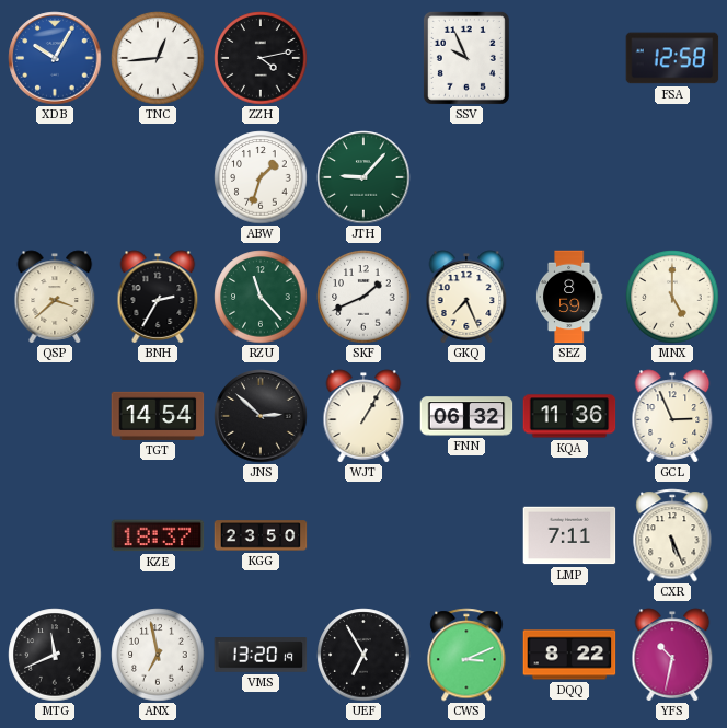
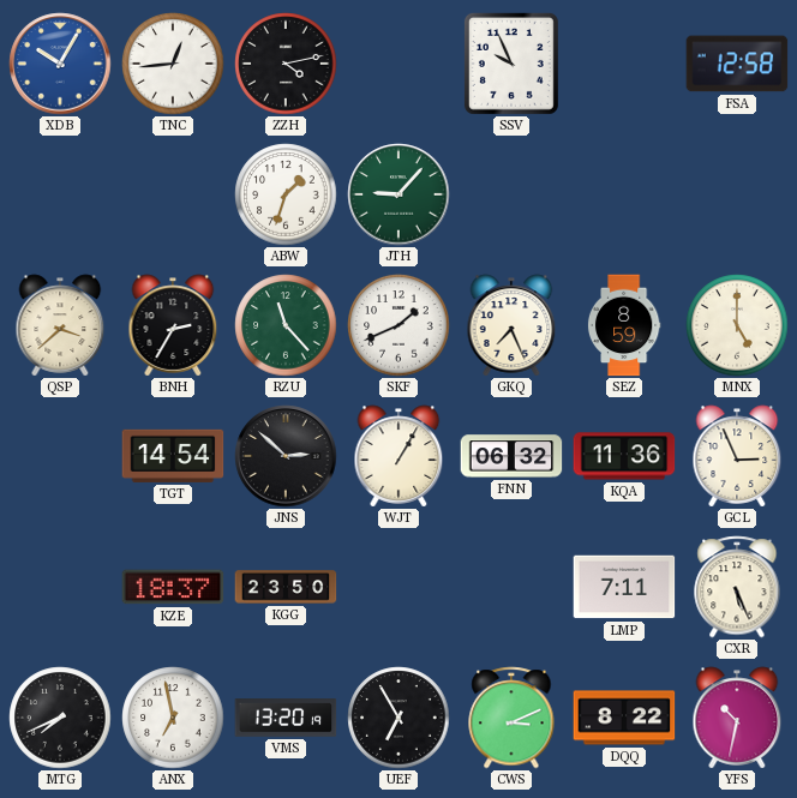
MTG: 11:41 -> 7:41 (60, 718)
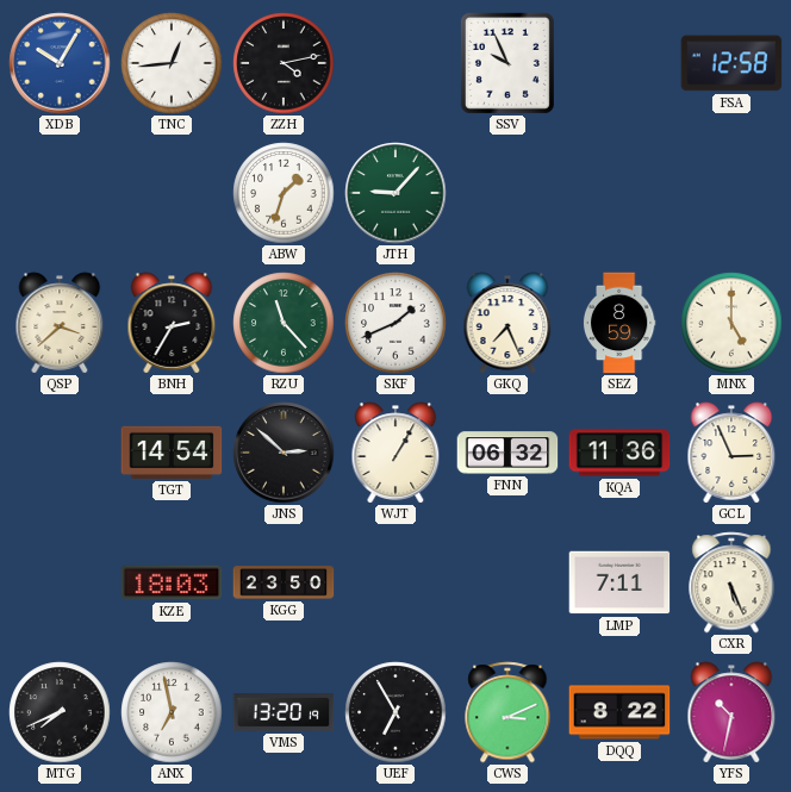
KZE: 18:37 -> 18:03 (172, 582)
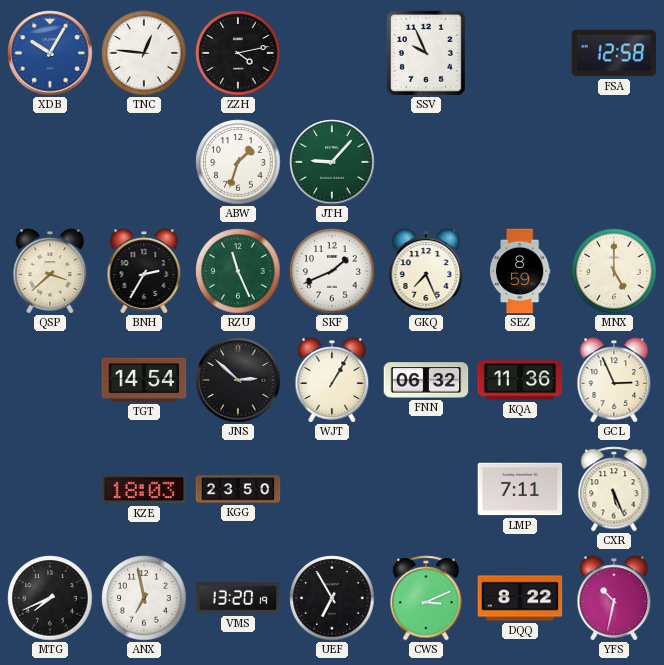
TNC: 12:44 -> 12:46 (144, 53)
RZU: 11:23 -> 11:26 (238, 271)
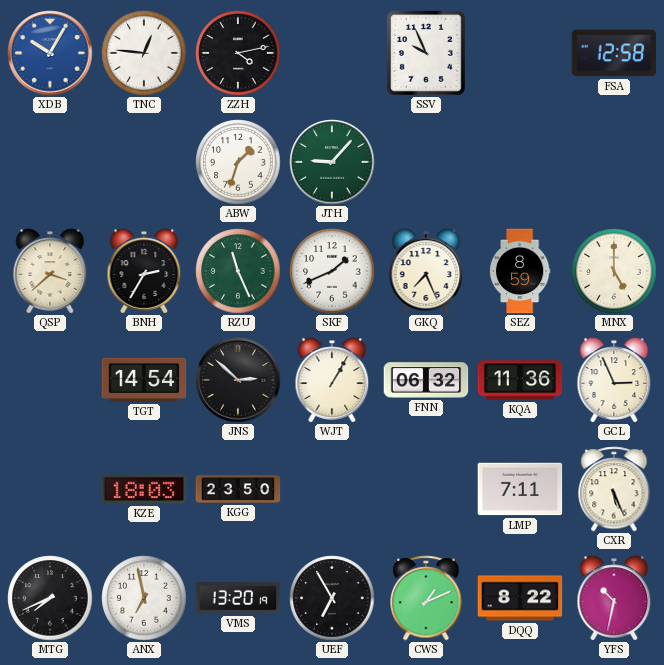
CWS: 3:11 -> 1:11 (426, 598)
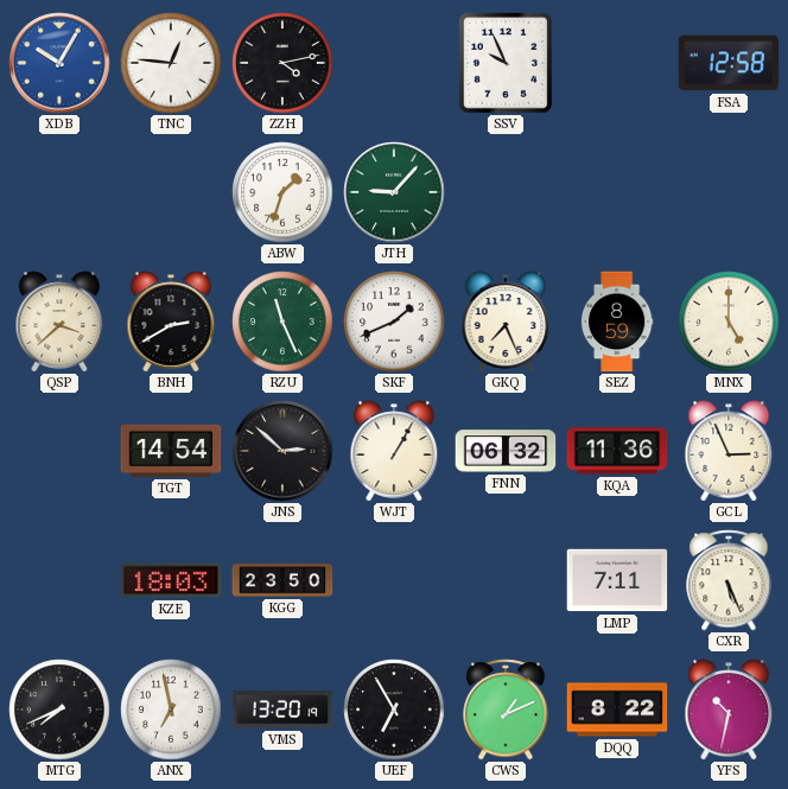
BNH: 2:35 -> 2:40 (171, 322)
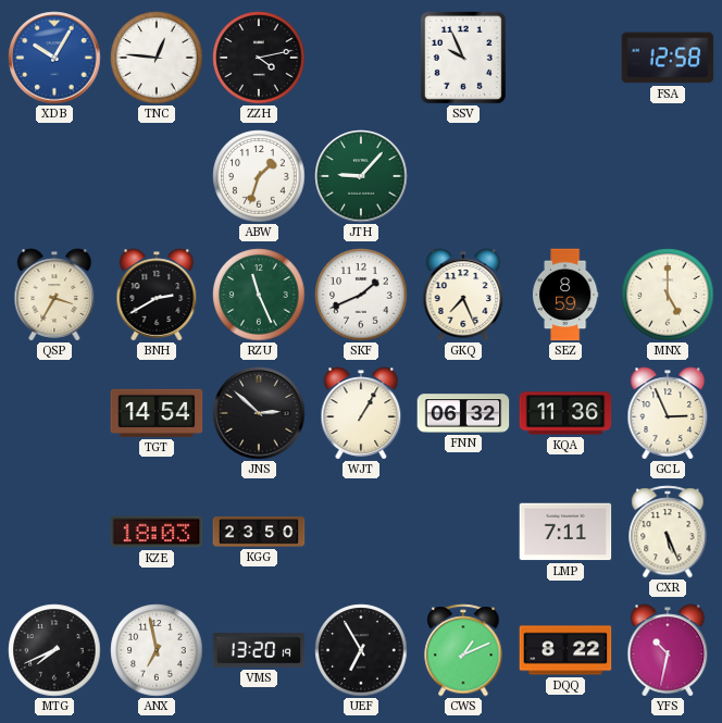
QSP: 3:38 -> 3:35 (54, 295)
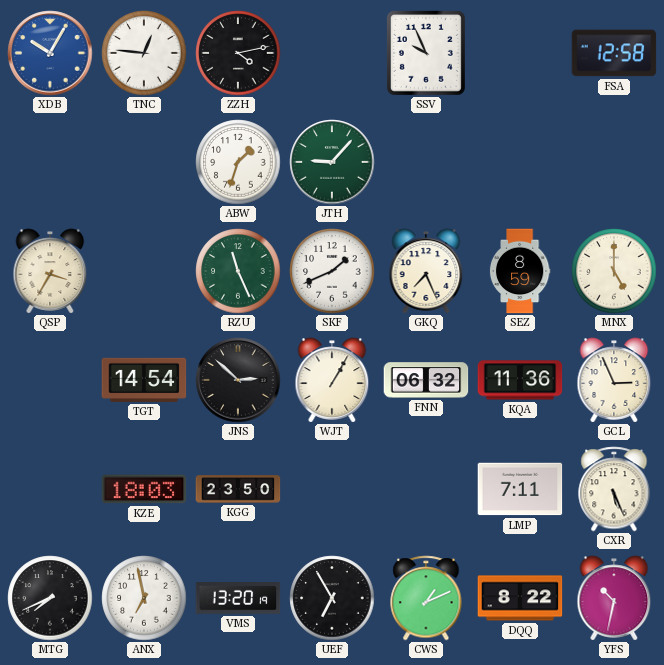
BNH: 2:40 -> none (157, 295)
